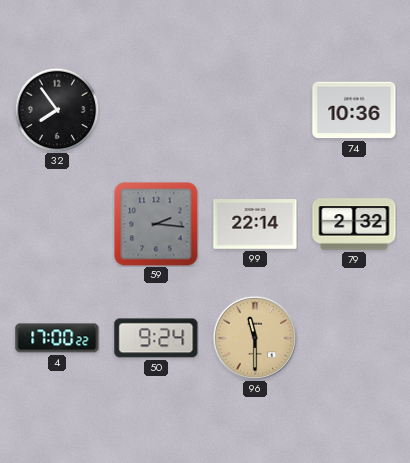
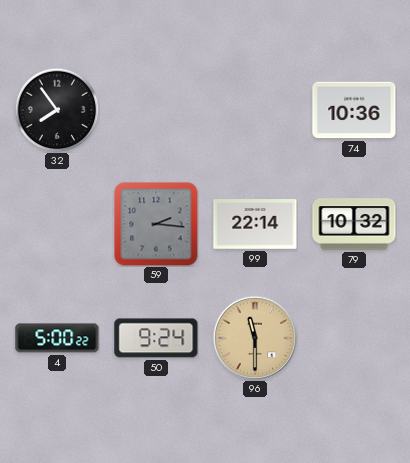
79: 2:32 -> 10:32 (354, 224)
4: 17:00 -> 5:00 (57, 338)
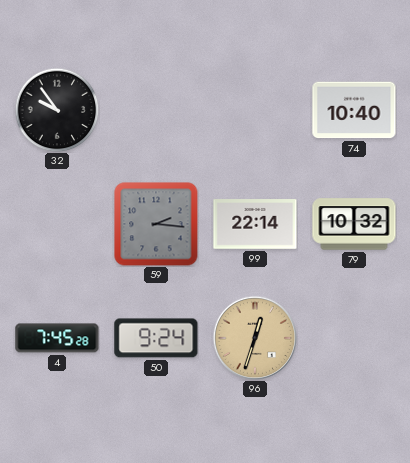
32: 7:54 -> 9:54 (57, 110)
74: 10:36 -> 10:40 (354, 110)
4: 5:00 -> 7:45 (57, 338)
96: 11:30 -> 12:33 (255, 338)
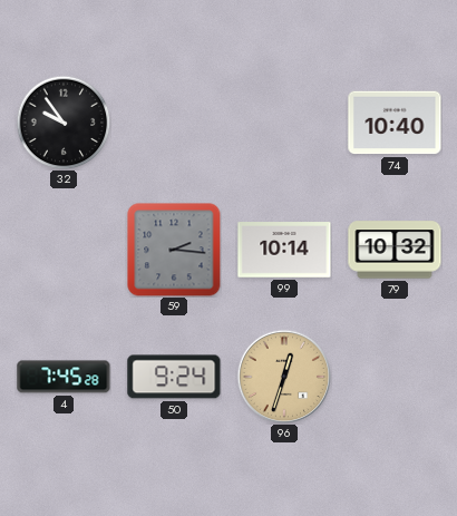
99: 22:14 -> 10:14 (284, 250)
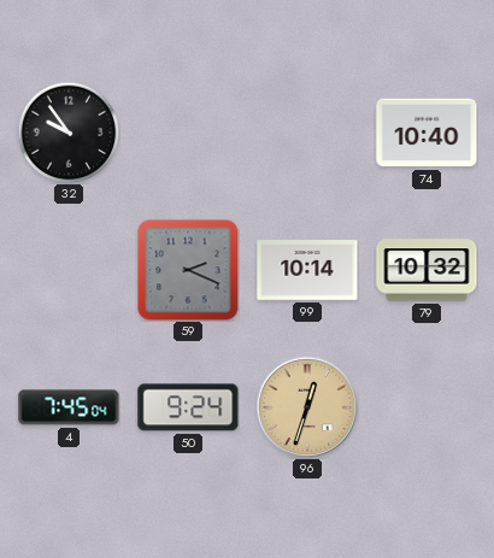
59: 2:16 -> 2:19 (188, 270)
4: 7:45:28 -> 7:45:04 (69, 407)
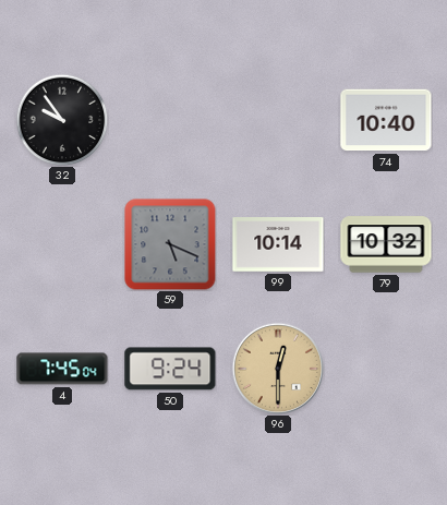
59: 2:19 -> 5:19 (170, 244)
96: 12:33 -> 12:30 (278, 369)
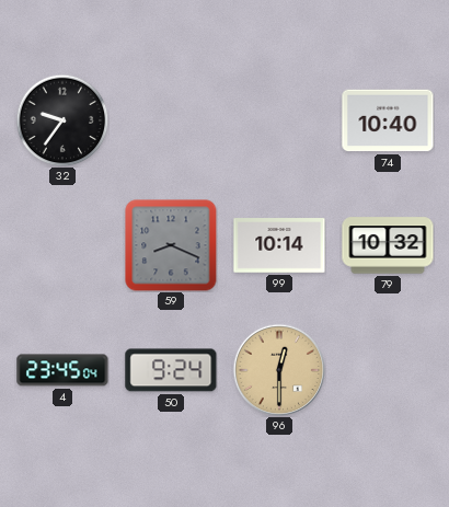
32: 9:54 -> 9:36 (62, 120)
59: 5:19 -> 8:19 (171, 245)
4: 7:45 -> 23:45 (62, 370)
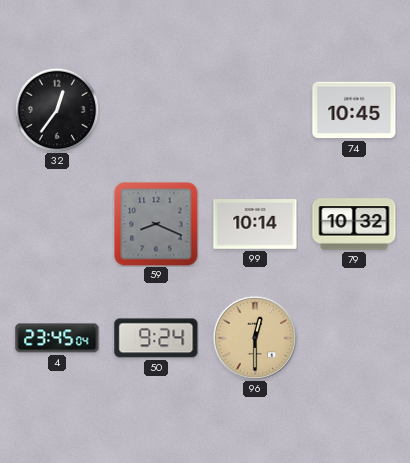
32: 9:36 -> 12:36 (57, 110)
74: 10:40 -> 10:45 (354, 110)
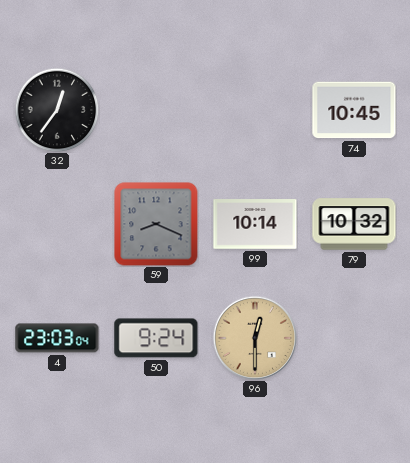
4: 23:45 -> 23:03 (57, 338)
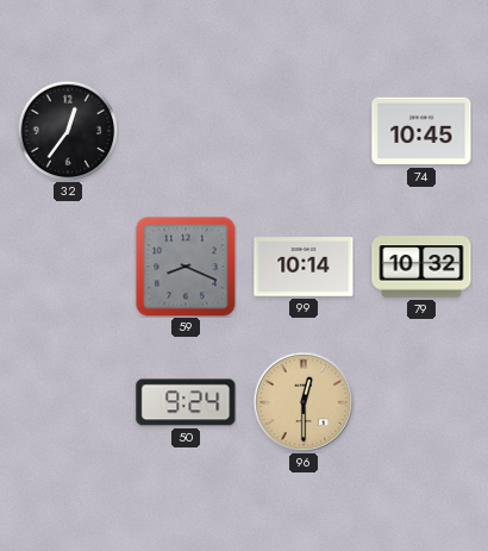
4: 23:03 -> none (57, 338)
